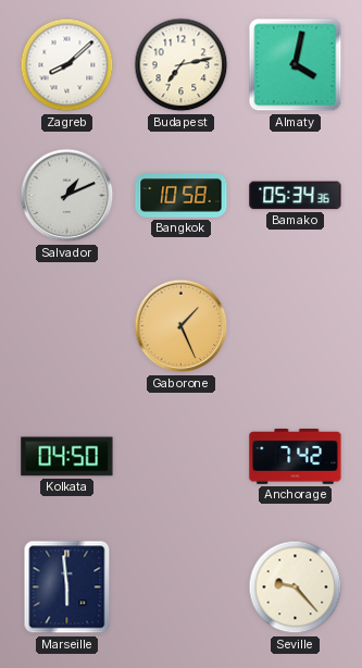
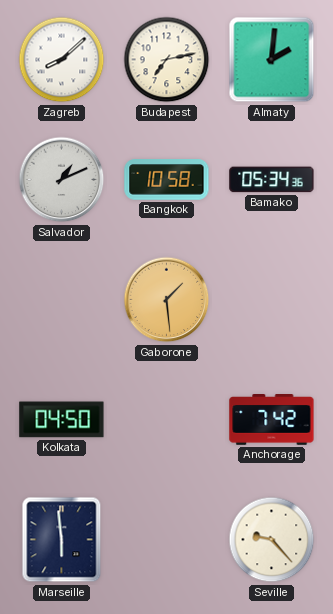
Almaty: 4:02 -> 2:01 (272, 60)
Gaborone: 1:26 -> 1:29 (167, 300)
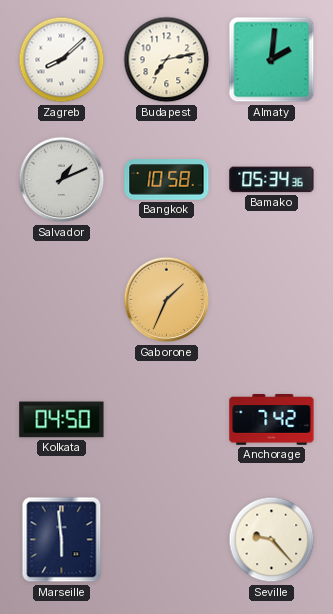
Gaborone: 1:29 -> 1:34 (167, 300)
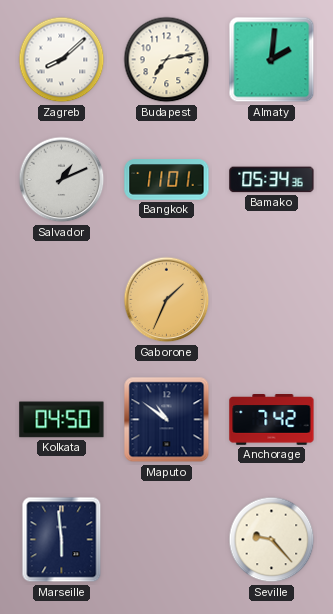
Bangkok: 10:58 -> 11:01 (167, 180)
Maputo: none -> 10:51 (167, 420)
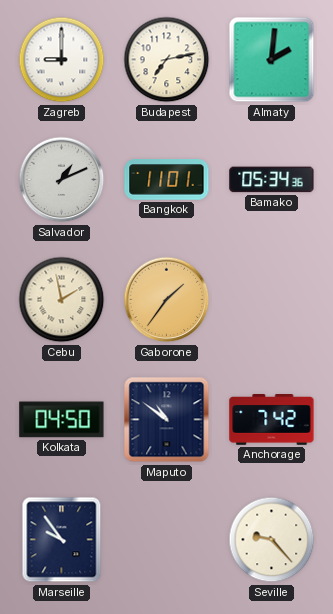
Zagreb: 8:08 -> 9:00 (62, 60)
Cebu: none -> 1:58 (62, 300)
Gaborone: 1:34 -> 1:36 (167, 300)
Marseille: 5:59 -> 9:54 (62, 540)
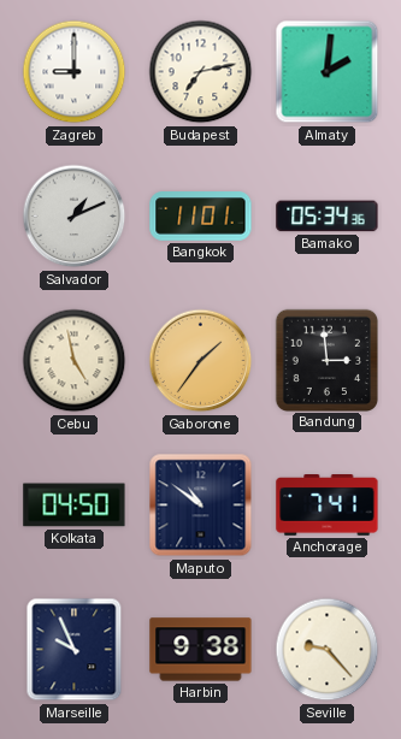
Cebu: 1:58 -> 4:58 (75, 361)
Bandung: none -> 2:59 (326, 360)
Anchorage: 7:42 -> 7:41 (328, 506)
Marseille: 9:54 -> 9:56 (75, 650)
Harbin: none -> 9:38 (201, 650)
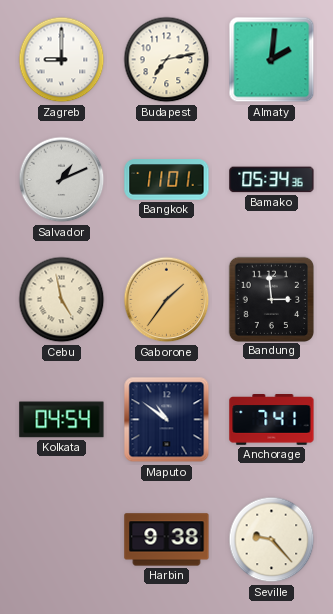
Kolkata: 04:50 -> 04:54 (62, 420)
Marseille: 9:56 -> none (75, 650)
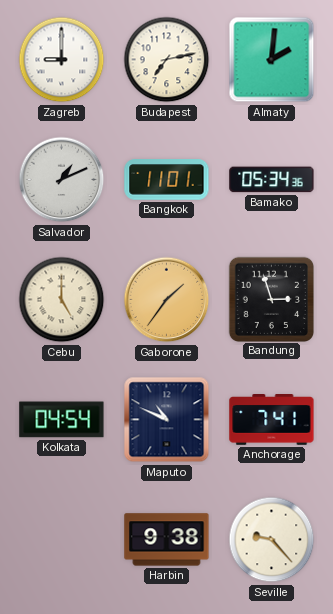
Cebu: 4:58 -> 5:00 (62, 300)
Bandung: 2:59 -> 2:57 (271, 299)
Maputo: 10:51 -> 10:49 (167, 420)
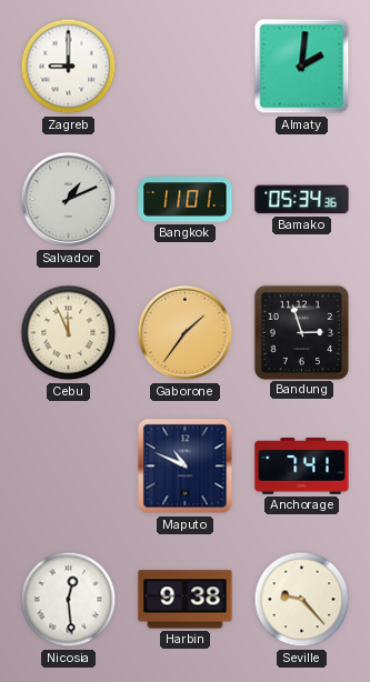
Budapest: 7:13 -> none (167, 60)
Cebu: 5:00 -> 11:56 (69, 333)
Kolkata: 04:54 -> none (62, 420)
Nicosia: none -> 12:29 (69, 600)
